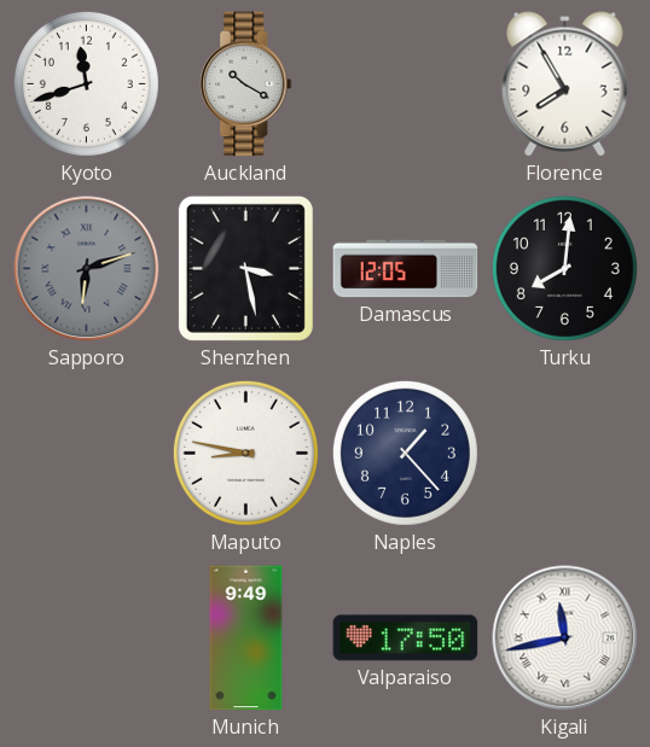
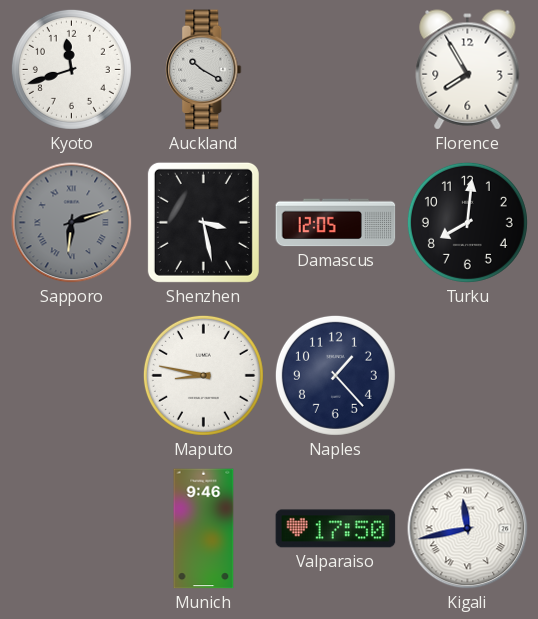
Munich: 9:49 -> 9:46 (204, 529)
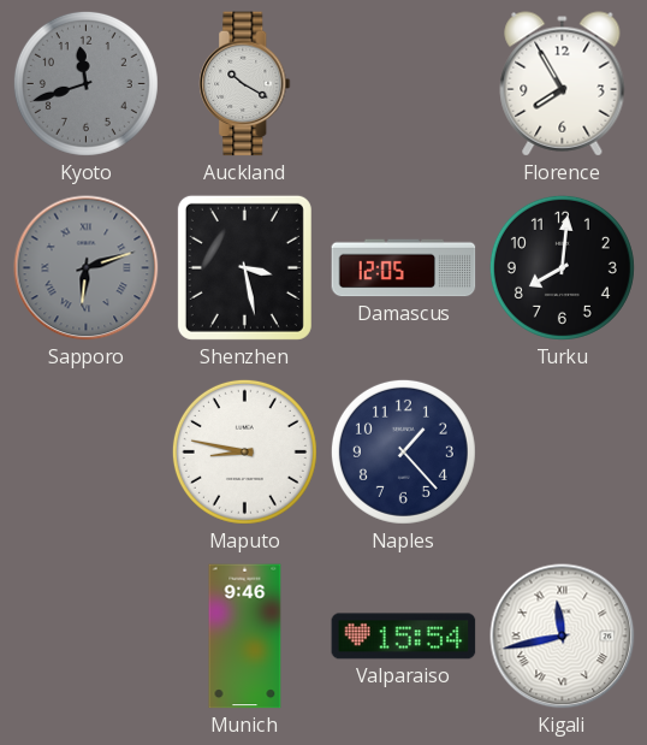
Kyoto dial: white -> grey (85, 83)
Valparaiso: 17:50 -> 15:54 (404, 637)
